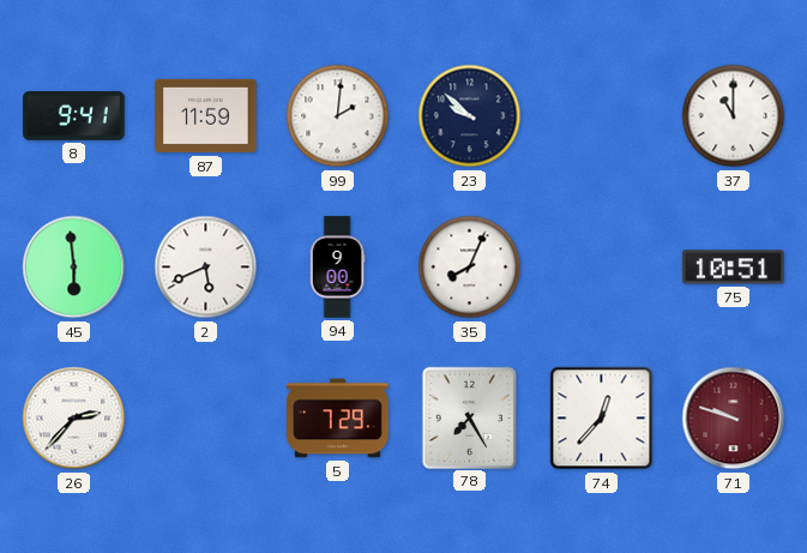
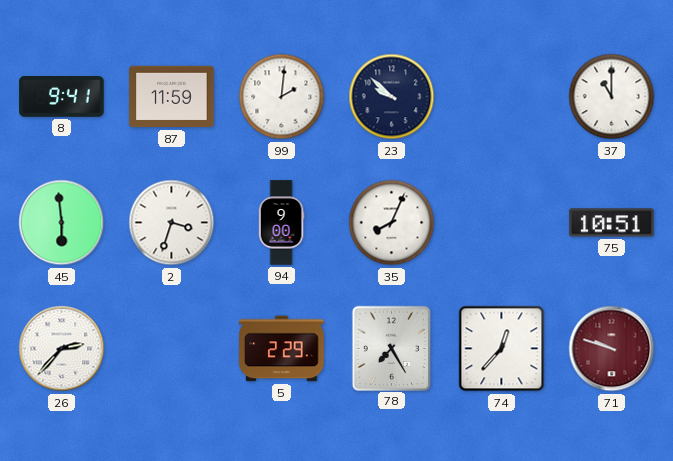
2: 5:41 -> 3:33 (172, 223)
5: 7:29 -> 2:29 (282, 349)
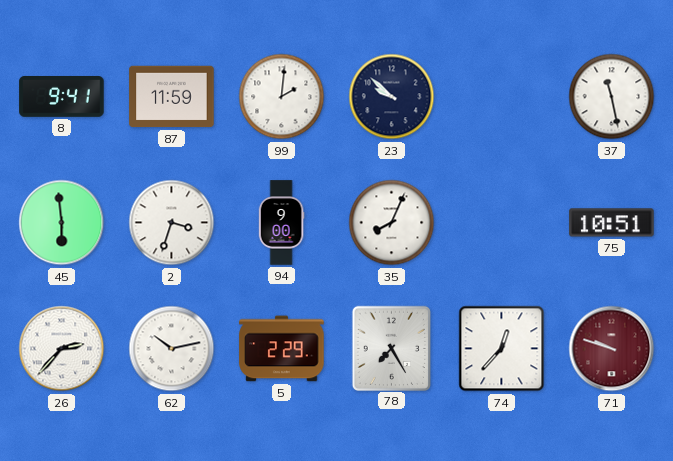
37: 11:00 -> 11:28 (612, 97)
62: none -> 10:13 (172, 349)
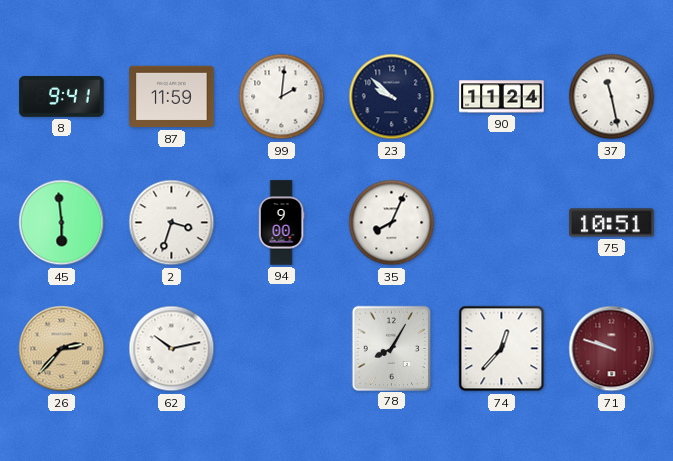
90: none -> 11:24 (502, 97)
26 dial: white -> champagne (62, 349)
5: 2:29 -> none (282, 349)
78: 7:25 -> 8:05 (391, 348)
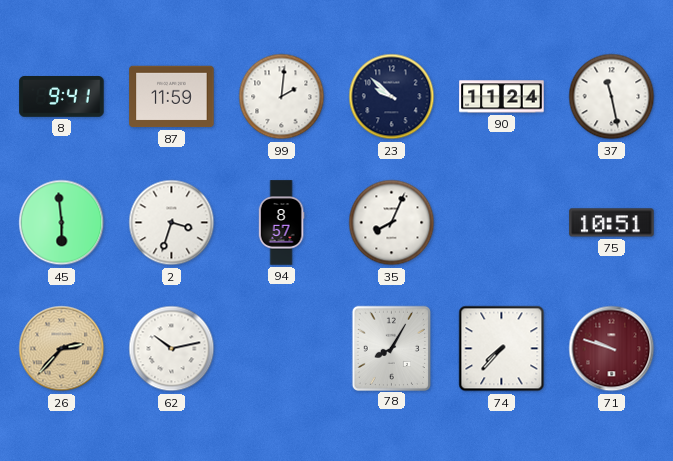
94: 9:00 -> 8:57 (281, 223)
74: 12:37 -> 7:37 (502, 349)
